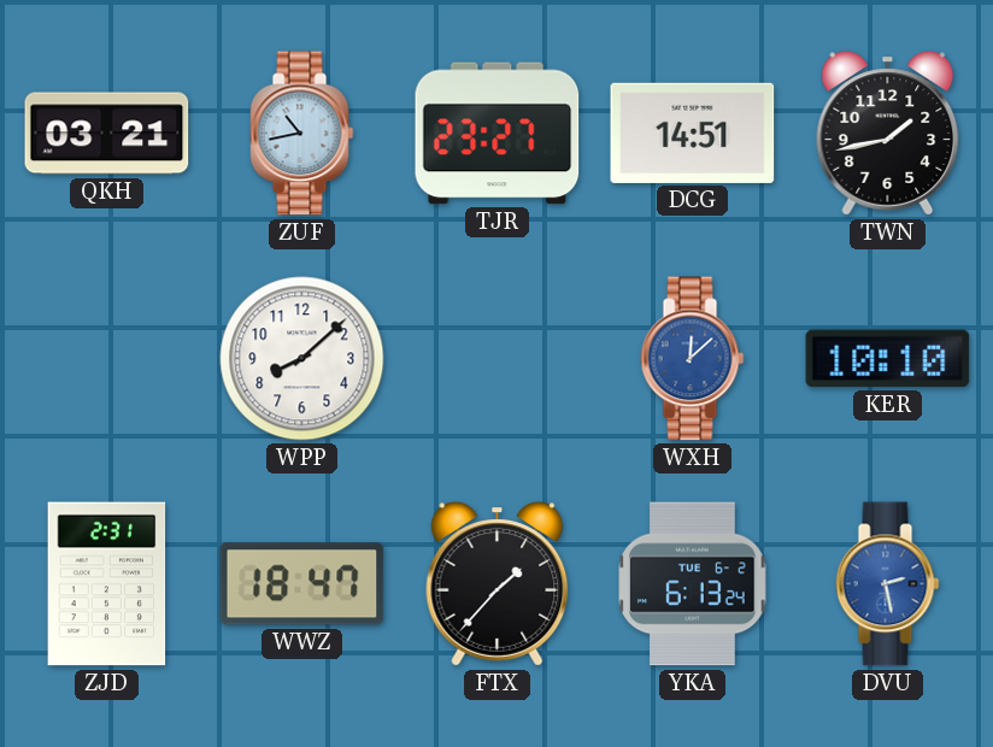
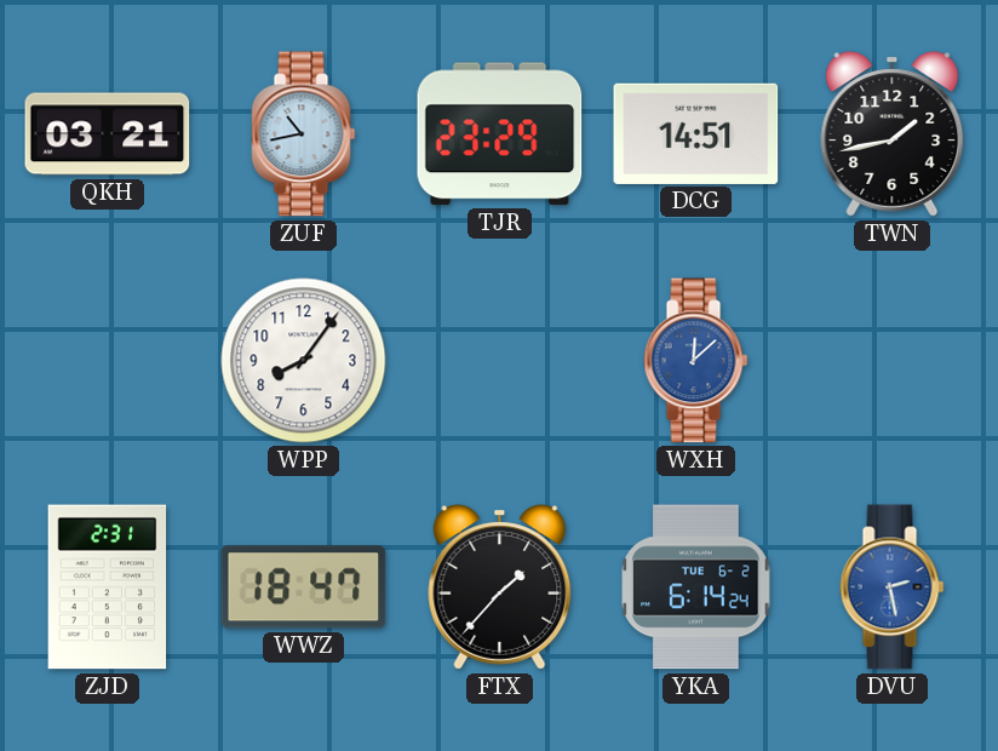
TJR: 23:27 -> 23:29 (500, 134)
WPP: 8:08 -> 8:06 (304, 361)
KER: 10:10 -> none (888, 359)
YKA: 6:13 -> 6:14 (696, 587)
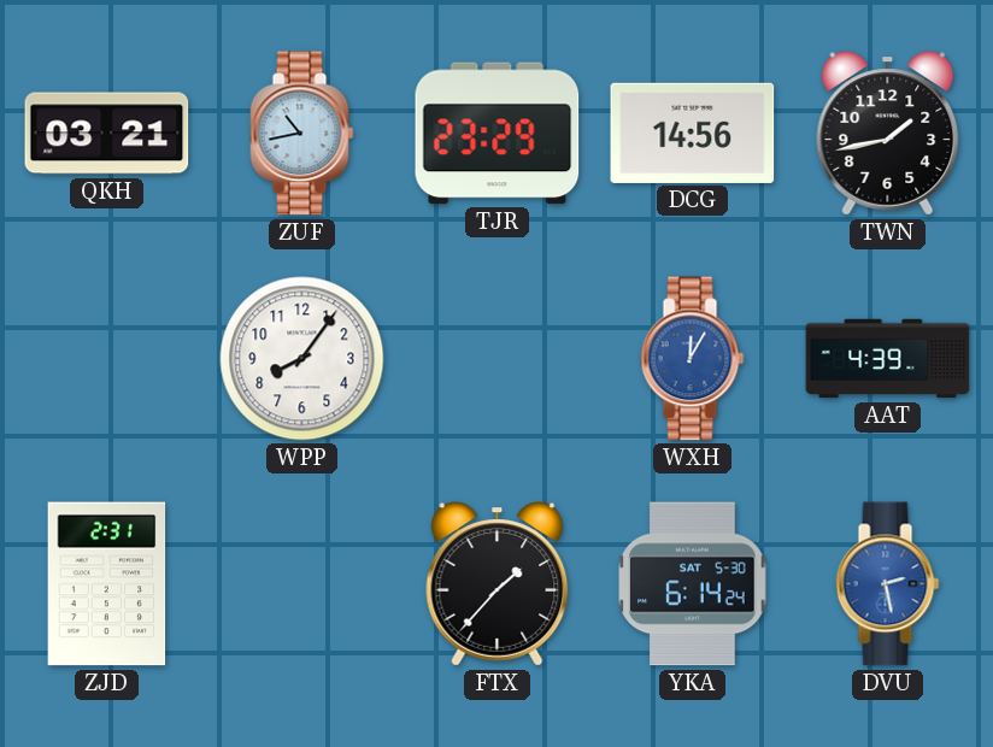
DCG: 14:51 -> 14:56 (693, 133)
WXH: 12:08 -> 12:05 (693, 359)
AAT: none -> 4:39 (888, 359)
WWZ: 18:47 -> none (304, 587)
YKA date: TUE 6-2 -> SAT 5-30 (693, 584)
